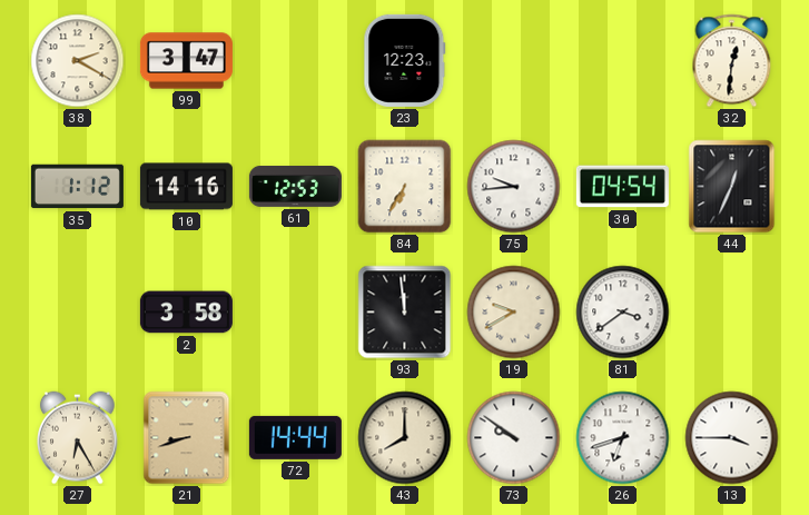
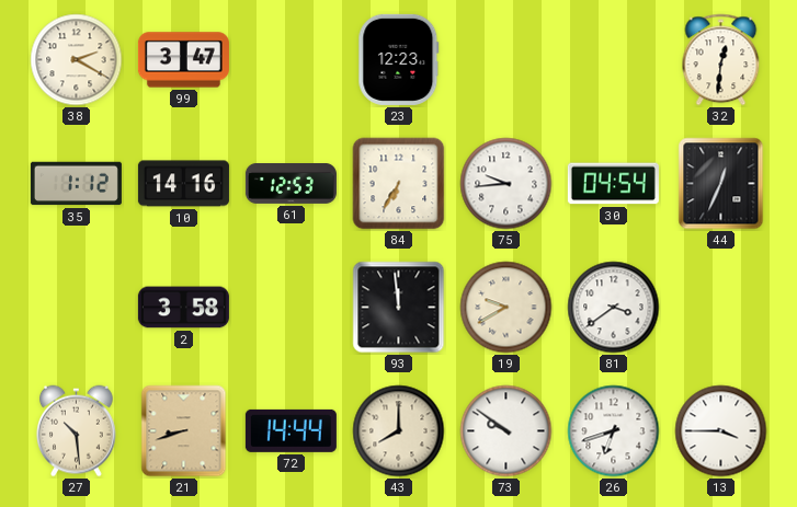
27: 6:25 -> 10:29 (77, 431)
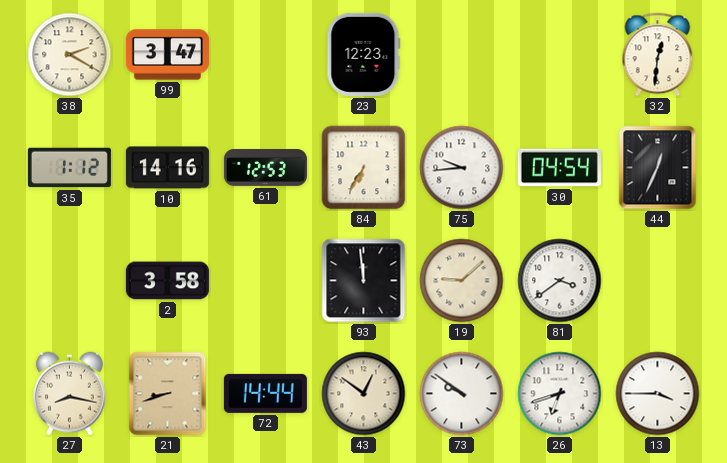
19: 9:40 -> 9:08 (462, 281)
27: 10:29 -> 8:17 (70, 394)
43: 8:00 -> 12:51 (364, 394)
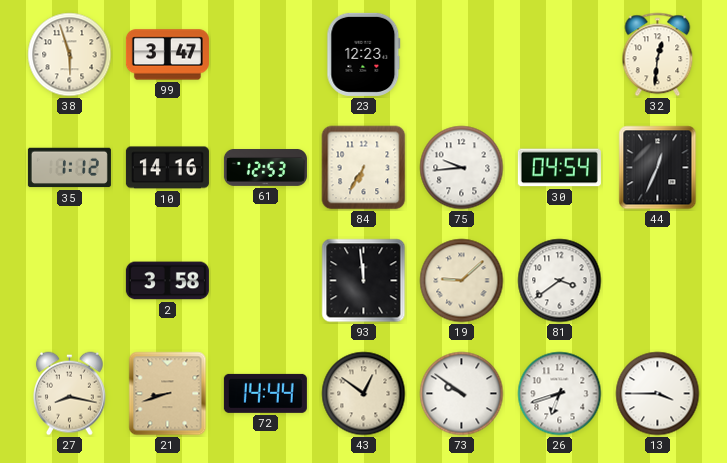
38: 2:20 -> 5:57 (70, 55)
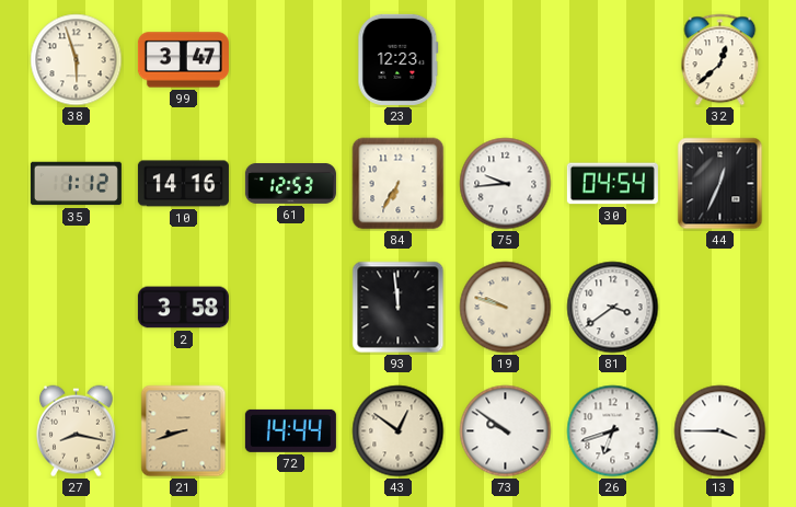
32: 12:31 -> 12:38 (720, 60)
19: 9:08 -> 9:48 (506, 308)
